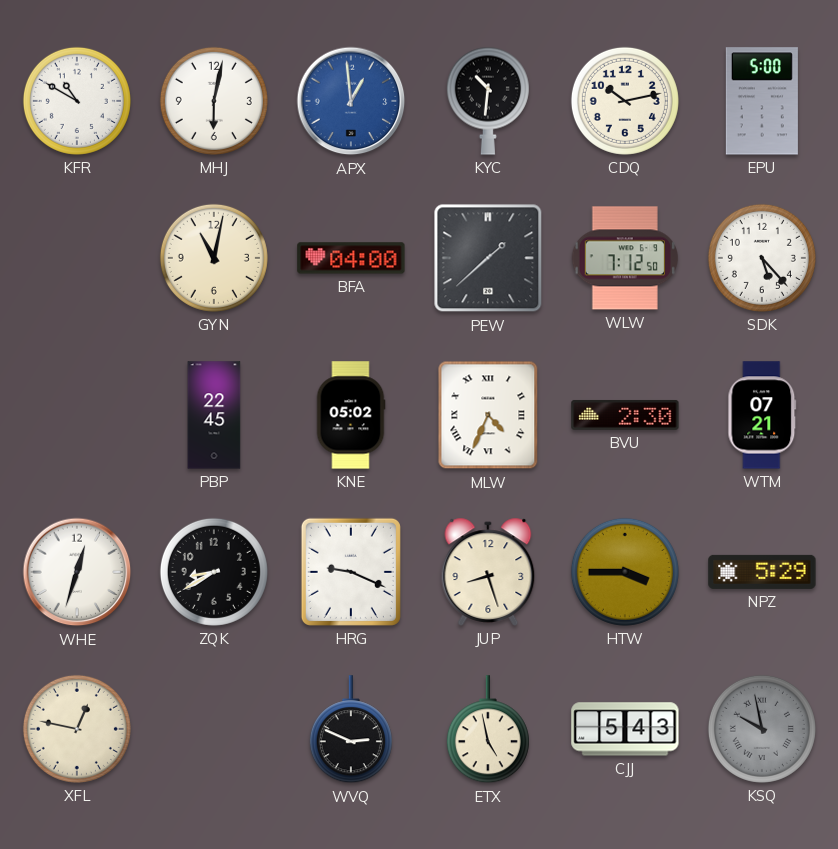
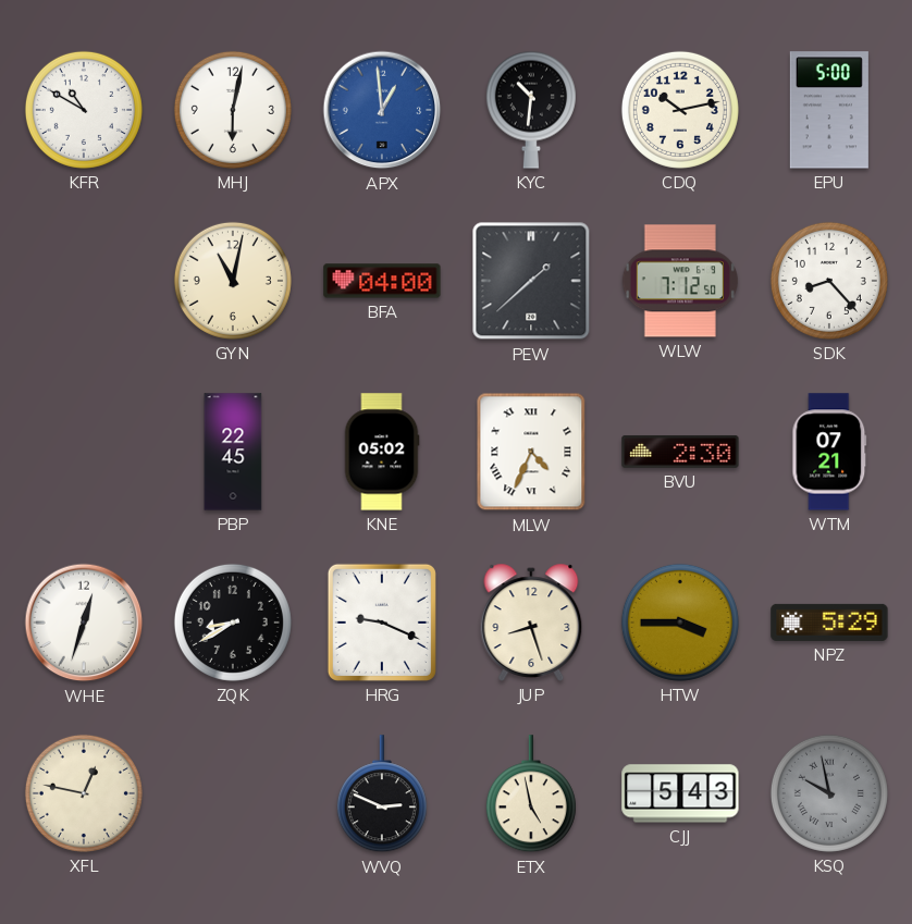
SDK: 5:23 -> 8:23 (829, 281)
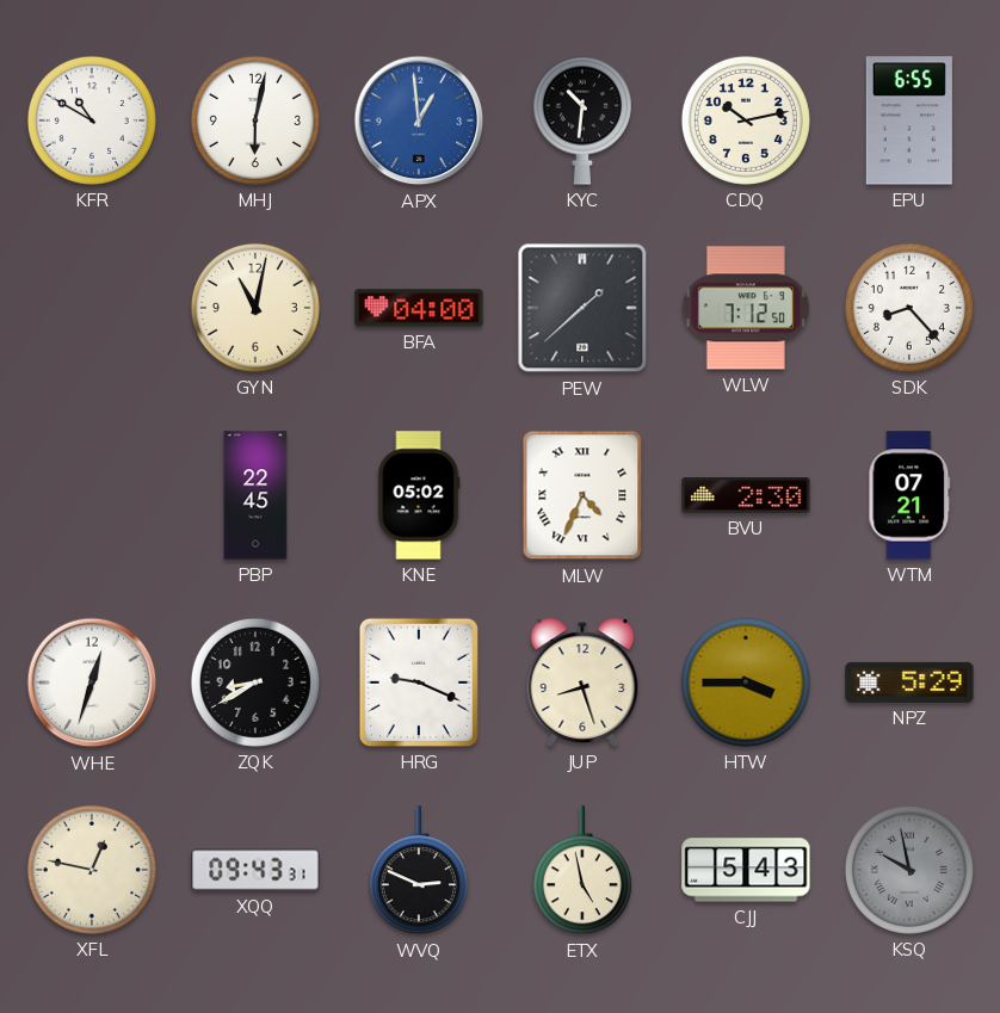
EPU: 5:00 -> 6:55 (909, 121)
XQQ: none -> 09:43 (255, 870)
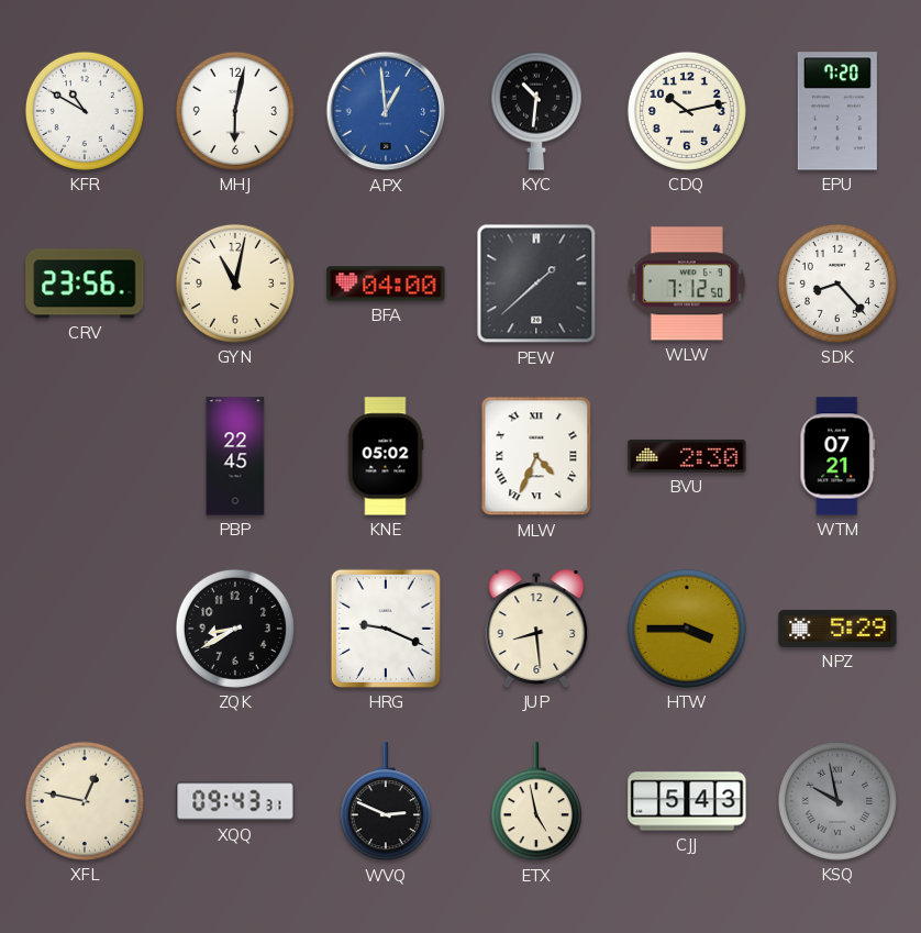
EPU: 6:55 -> 7:20 (837, 111)
CRV: none -> 23:56 (85, 284)
WHE: 12:33 -> none (92, 682)
JUP: 8:27 -> 8:29 (536, 629)
